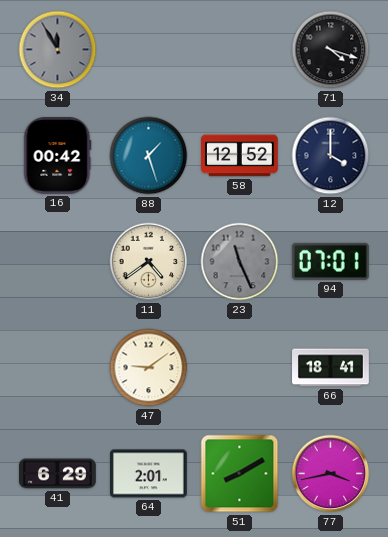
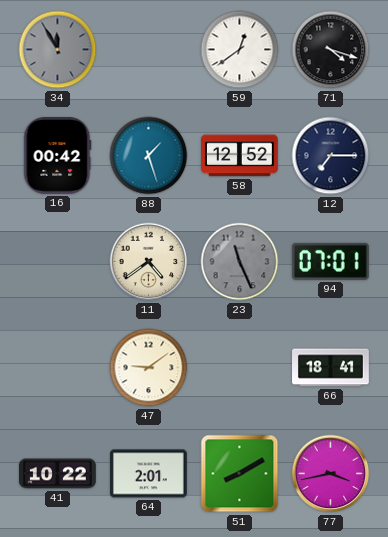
59: none -> 12:39 (240, 50)
12: 4:00 -> 7:15 (331, 156)
41: 6:29 -> 10:22 (58, 474)
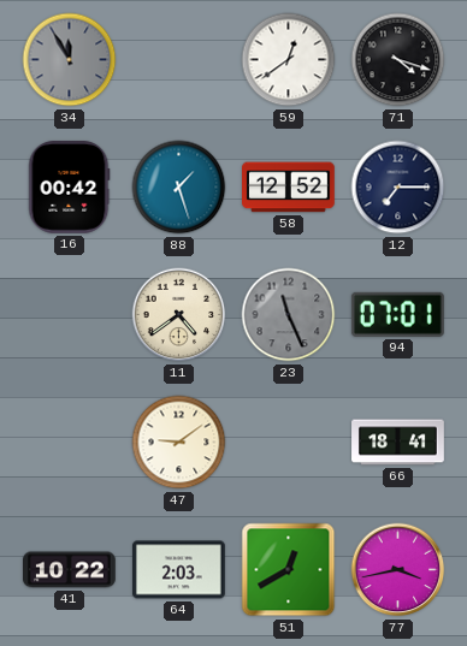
64: 2:01 -> 2:03 (179, 570)
51: 8:10 -> 12:40 (289, 570)
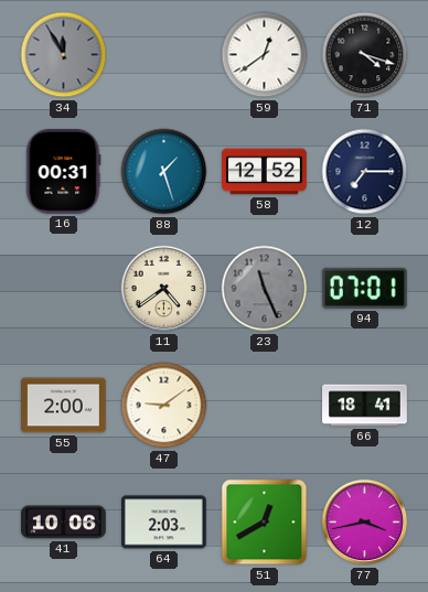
16: 00:42 -> 00:31 (64, 172)
55: none -> 2:00 (64, 406)
41: 10:22 -> 10:06 (64, 523)
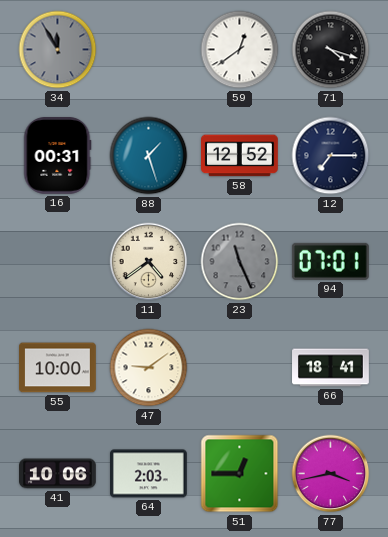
55: 2:00 -> 10:00 (58, 368)
51: 12:40 -> 12:45 (240, 474)
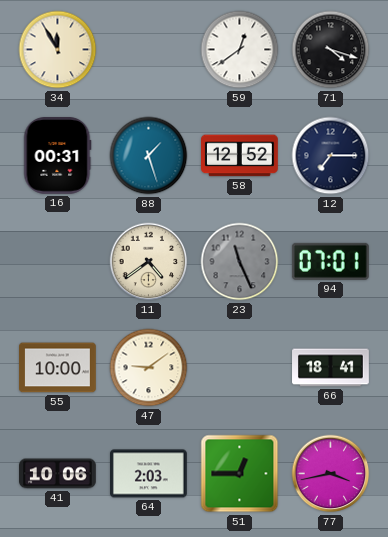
34 dial: grey -> cream (58, 50)
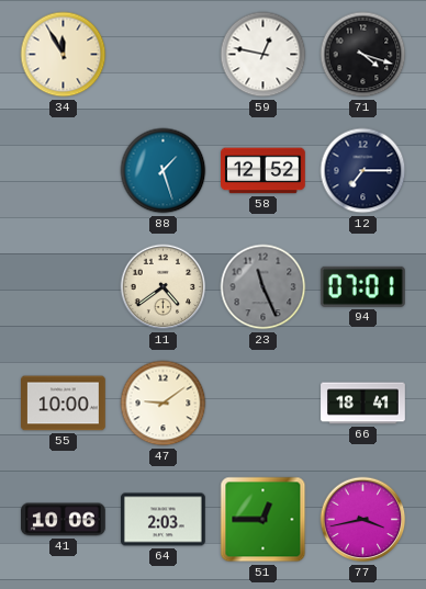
59: 12:39 -> 12:47 (264, 55)
16: 00:31 -> none (58, 156)
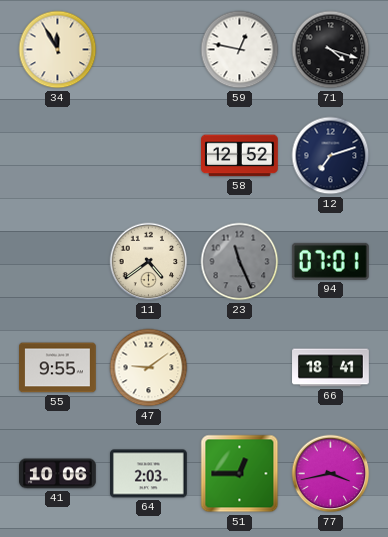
88: 1:27 -> none (164, 171)
12: 7:15 -> 7:12 (331, 156)
55: 10:00 -> 9:55 (58, 368)
